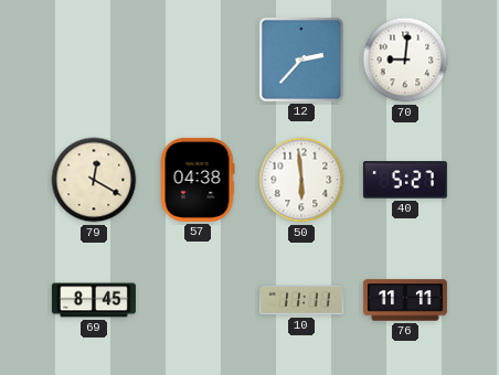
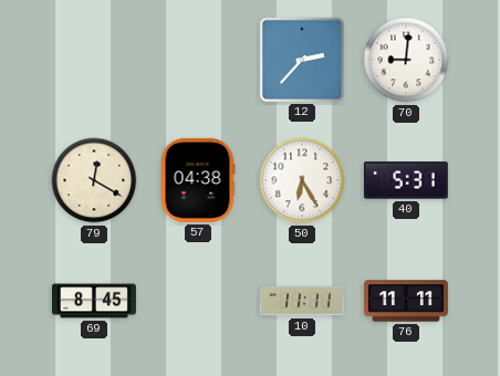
50: 5:59 -> 6:25 (302, 180)
40: 5:27 -> 5:31 (406, 180)
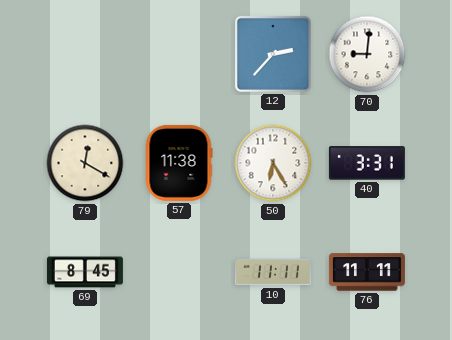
57: 04:38 -> 11:38 (179, 163)
40: 5:31 -> 3:31 (367, 163)
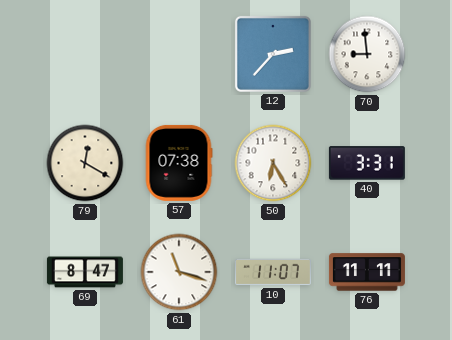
70: 9:01 -> 8:59 (367, 54)
57: 11:38 -> 07:38 (179, 163)
69: 8:45 -> 8:47 (85, 272)
61: none -> 11:18 (179, 272)
10: 11:11 -> 11:07 (273, 272)
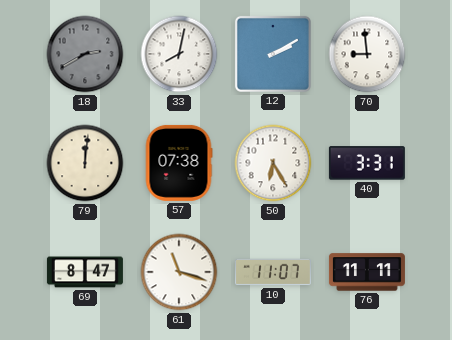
18: none -> 2:40 (85, 54)
33: none -> 8:02 (179, 54)
12: 2:37 -> 2:10 (273, 54)
79: 12:20 -> 12:01 (85, 163)
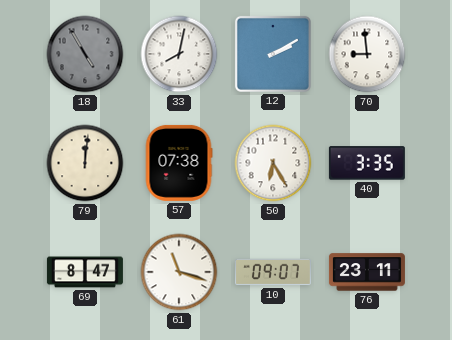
18: 2:40 -> 4:55 (85, 54)
40: 3:31 -> 3:35 (367, 163)
10: 11:07 -> 09:07 (273, 272)
76: 11:11 -> 23:11 (367, 272)
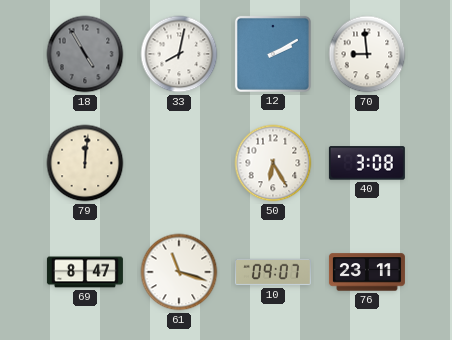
57: 07:38 -> none (179, 163)
40: 3:35 -> 3:08 (367, 163)
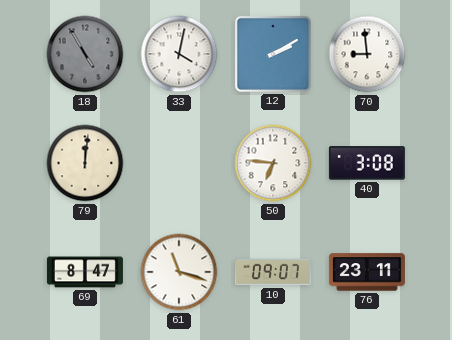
33: 8:02 -> 4:02 (179, 54)
50: 6:25 -> 6:46 (273, 163)
